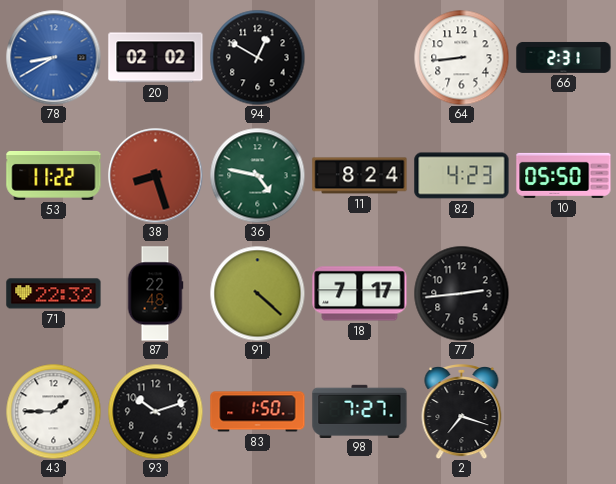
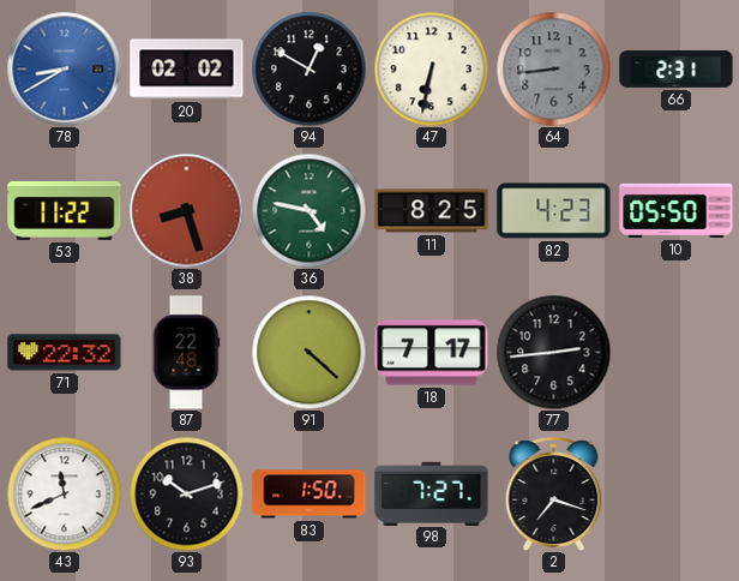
47: none -> 6:32 (431, 68)
64 dial: white -> grey (553, 68)
11: 8:24 -> 8:25 (432, 211)
43: 1:45 -> 11:41 (64, 493)
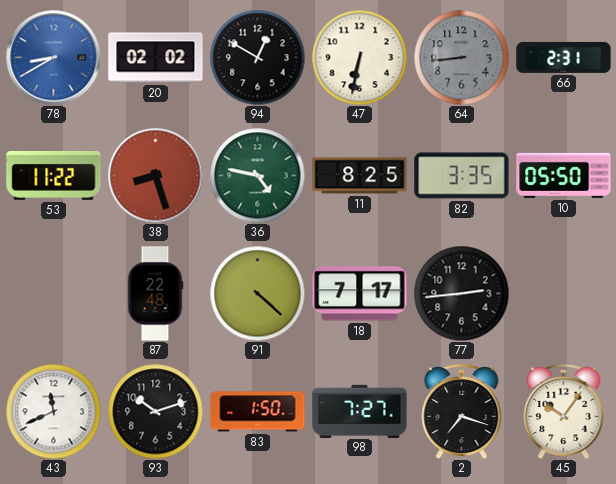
82: 4:23 -> 3:35 (462, 176)
71: 22:32 -> none (65, 353)
45: none -> 10:06 (564, 412)
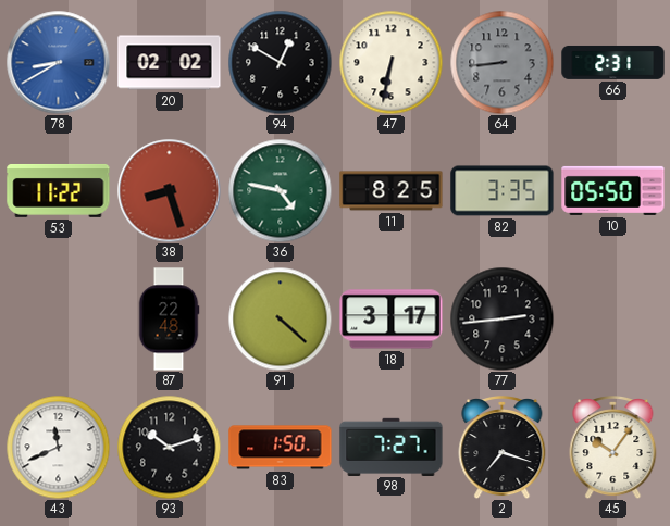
18: 7:17 -> 3:17 (392, 320)
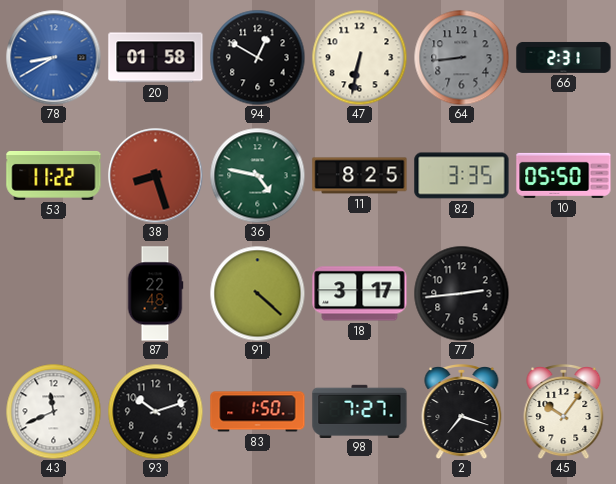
20: 02:02 -> 01:58 (156, 58)
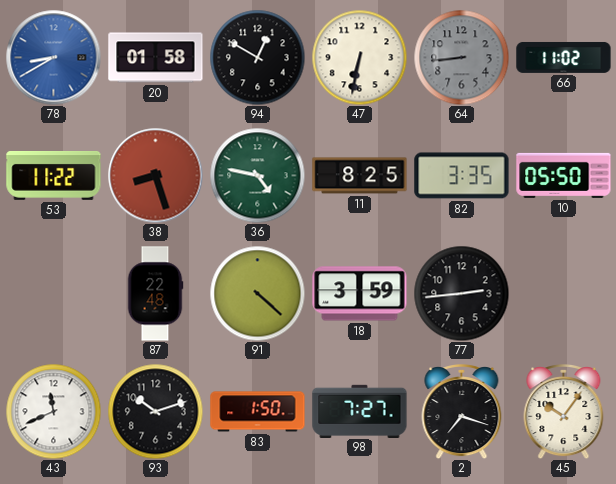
66: 2:31 -> 11:02 (564, 57)
18: 3:17 -> 3:59 (360, 294)
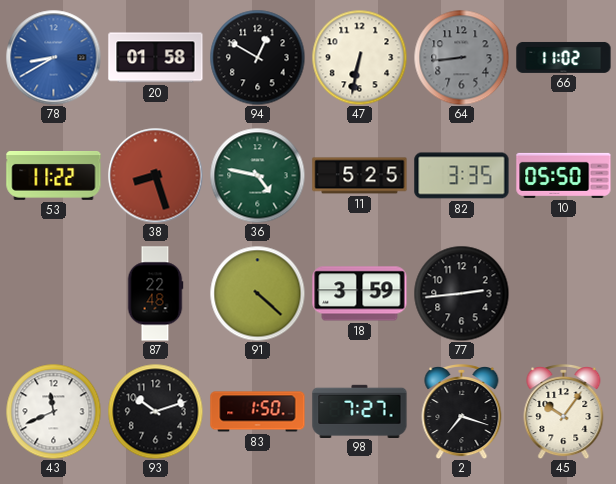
11: 8:25 -> 5:25 (360, 176)
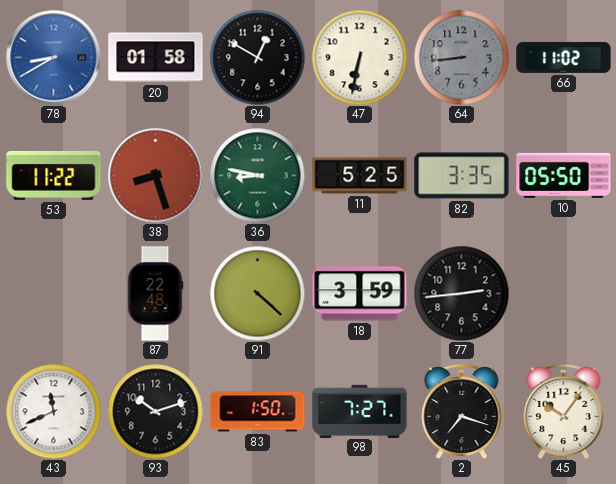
36: 4:47 -> 8:47 (257, 175)
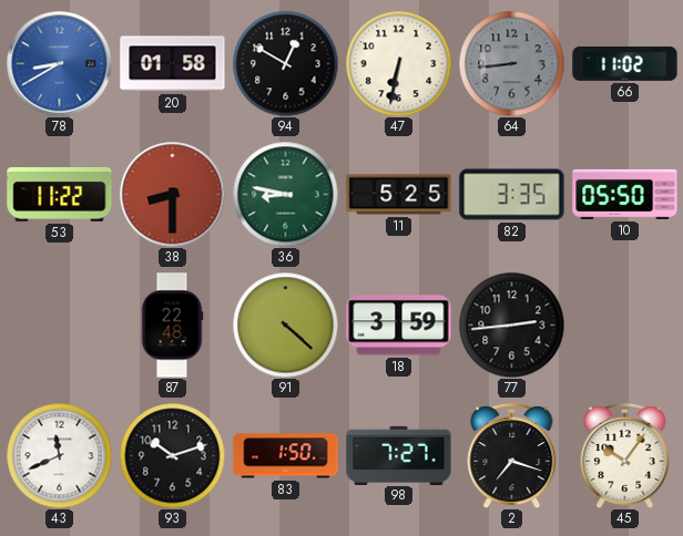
38: 8:27 -> 8:30 (172, 194)
